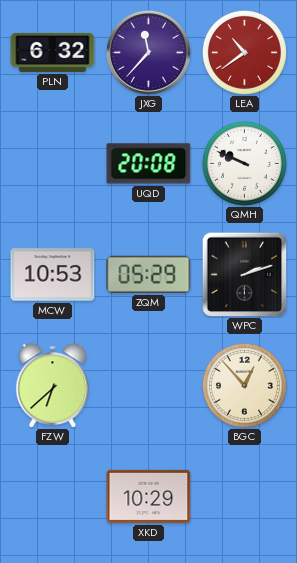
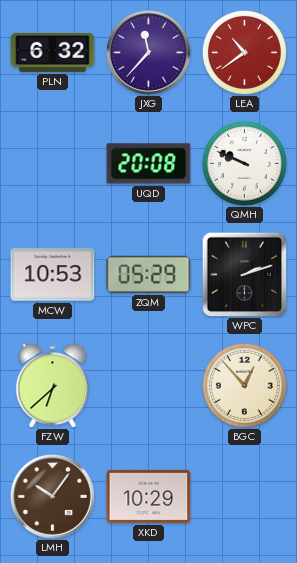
LMH: none -> 10:06 (53, 497)
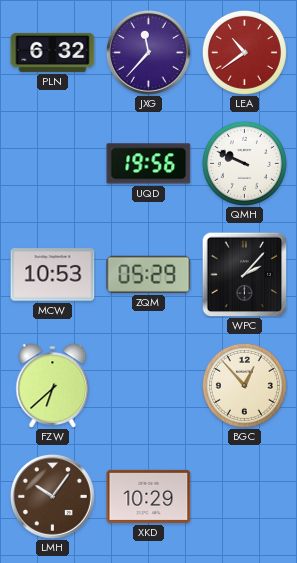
UQD: 20:08 -> 19:56 (149, 164)
WPC: 2:12 -> 2:07 (244, 274)
